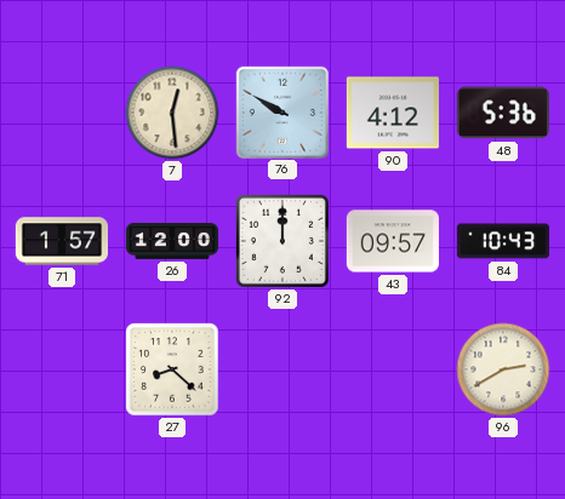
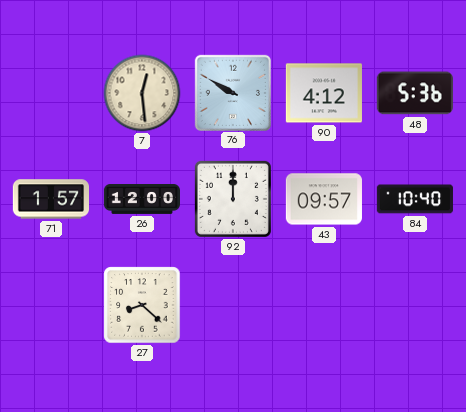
84: 10:43 -> 10:40 (415, 199)
96: 2:40 -> none (503, 369)
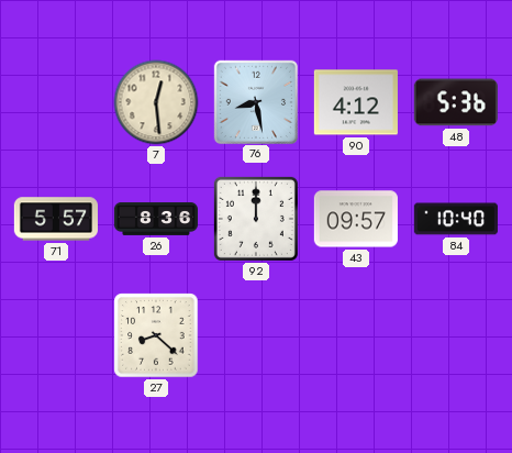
76: 9:50 -> 8:28 (255, 101)
71: 1:57 -> 5:57 (55, 219)
26: 12:00 -> 8:36 (156, 220)
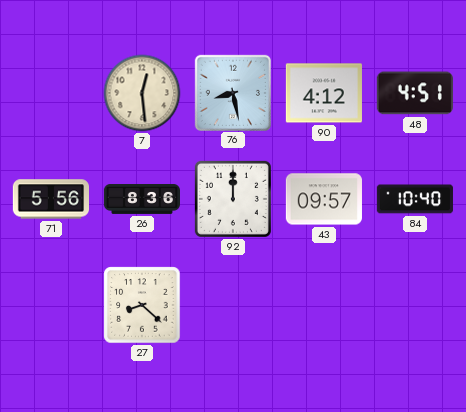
48: 5:36 -> 4:51 (415, 93)
71: 5:57 -> 5:56 (50, 199)
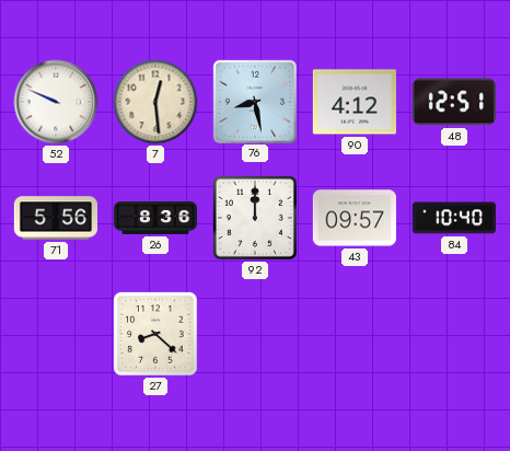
52: none -> 9:49 (56, 102)
48: 4:51 -> 12:51 (454, 102)
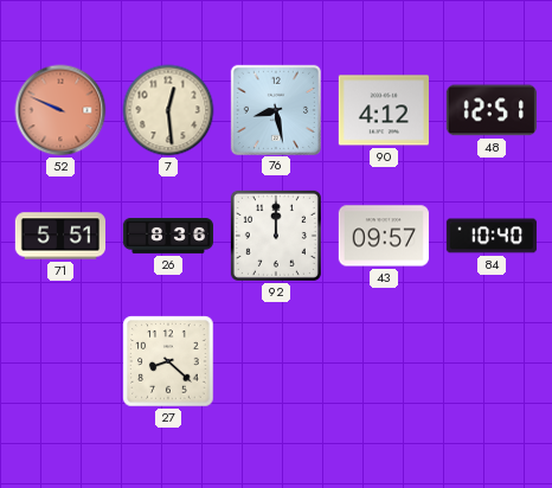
52 dial: white -> salmon (60, 110)
71: 5:56 -> 5:51 (59, 236)
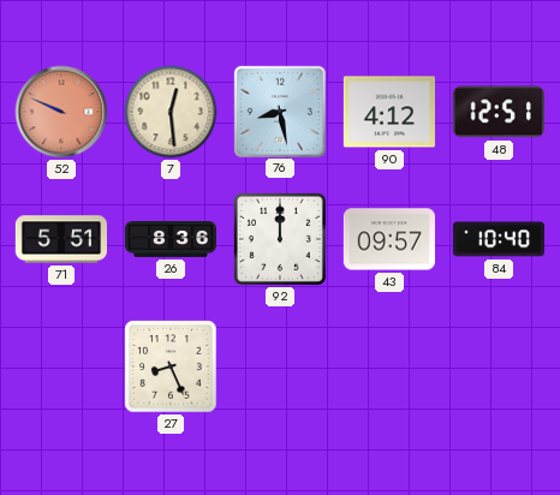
27: 8:22 -> 8:26 (171, 366)
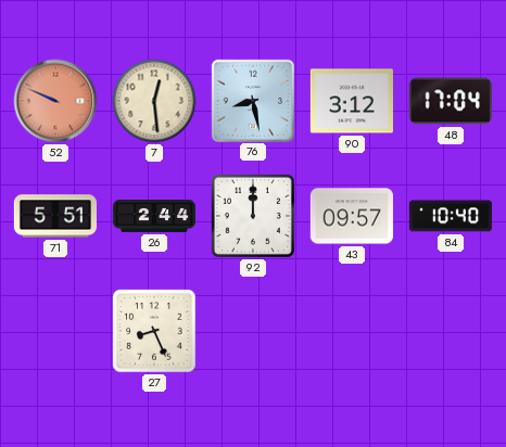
90: 4:12 -> 3:12 (352, 101)
48: 12:51 -> 17:04 (451, 101)
26: 8:36 -> 2:44 (154, 217)
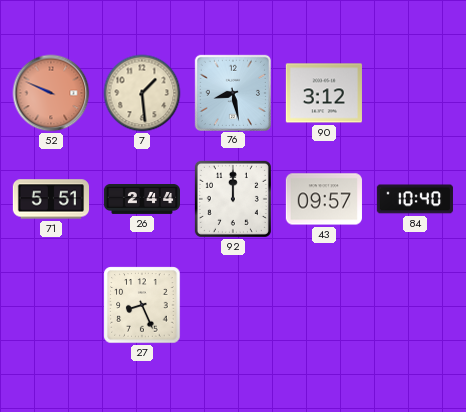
7: 12:29 -> 1:29 (142, 93)
48: 17:04 -> none (451, 101)
